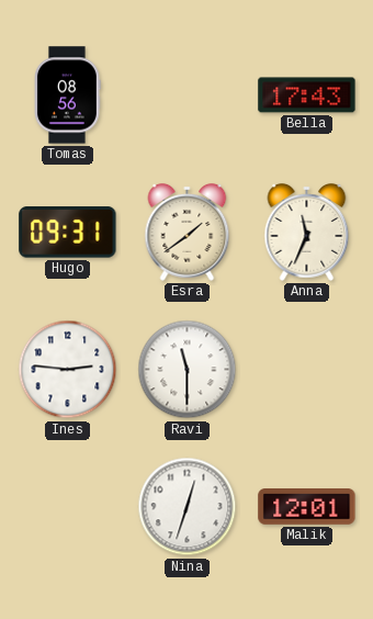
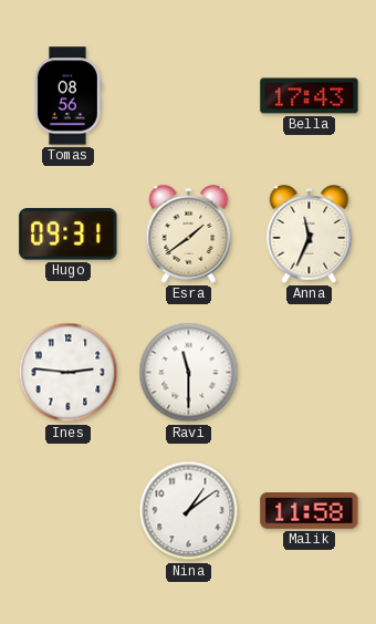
Nina: 12:33 -> 1:09 (189, 511)
Malik: 12:01 -> 11:58 (310, 511)
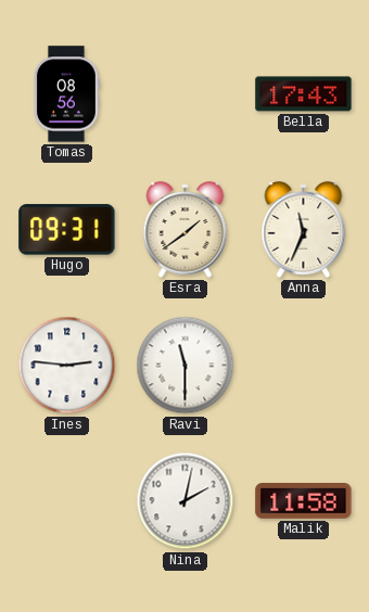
Nina: 1:09 -> 2:02 (186, 501)
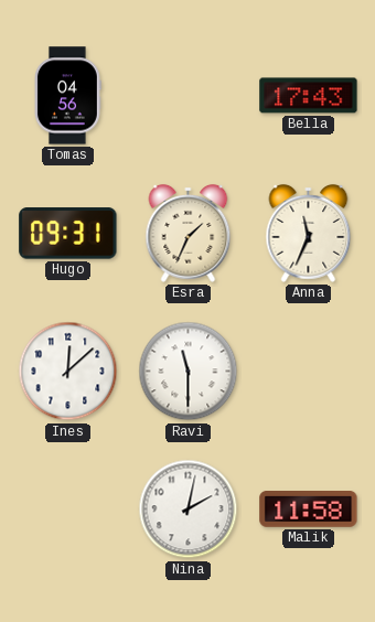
Tomas: 08:56 -> 04:56 (68, 96)
Esra: 1:39 -> 1:34 (189, 233)
Ines: 2:46 -> 12:08 (68, 372)
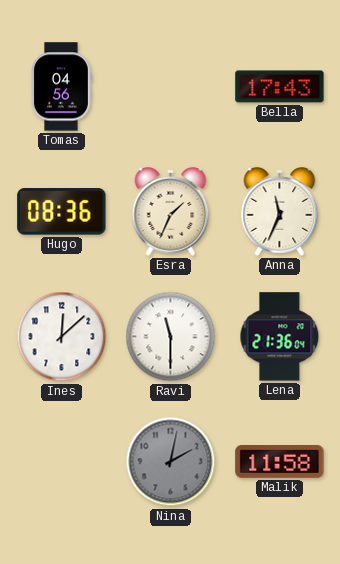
Hugo: 09:31 -> 08:36 (62, 212)
Lena: none -> 21:36 (280, 337)
Nina dial: white -> grey (171, 462)
